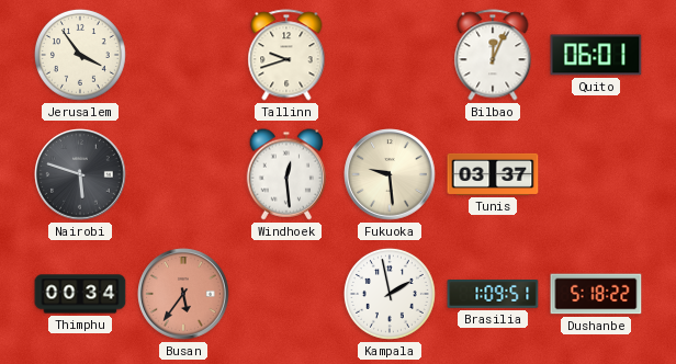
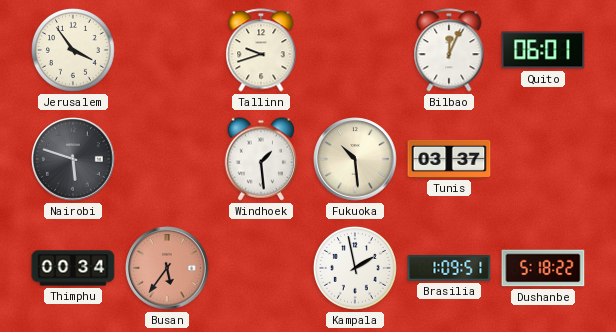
Windhoek: 12:29 -> 1:29 (260, 159)
Fukuoka: 9:29 -> 10:29 (355, 159)
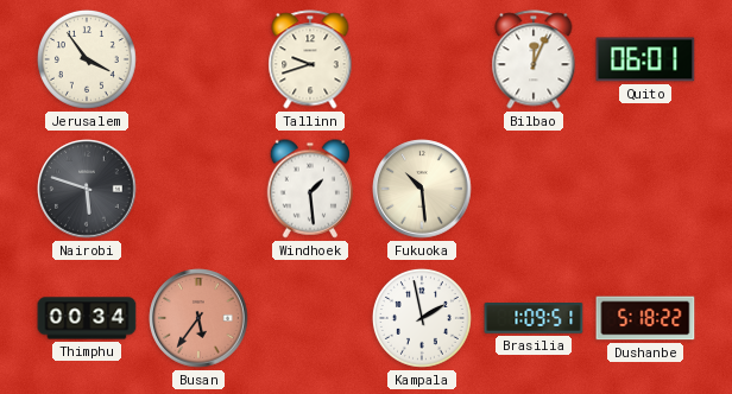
Tunis: 03:37 -> none (449, 159)
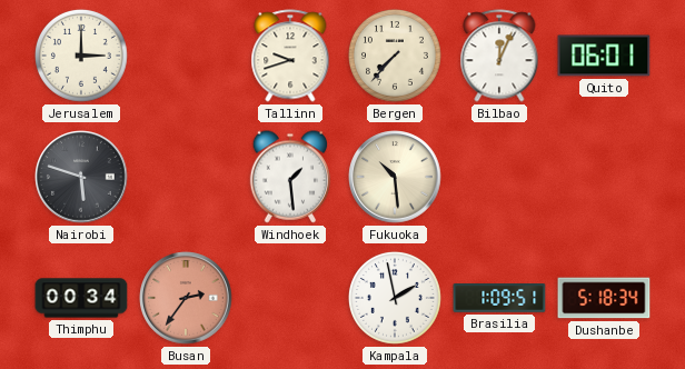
Jerusalem: 3:54 -> 3:00 (81, 56)
Bergen: none -> 7:37 (395, 56)
Busan: 5:36 -> 2:36 (186, 298)
Dushanbe: 5:18:22 -> 5:18:34 (604, 298)
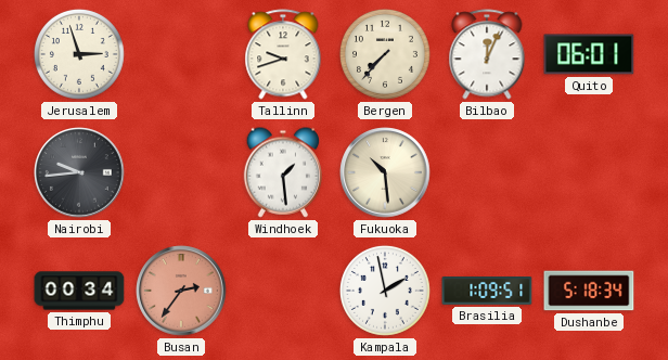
Jerusalem: 3:00 -> 2:57 (79, 54)
Nairobi: 5:48 -> 9:44 (79, 172)
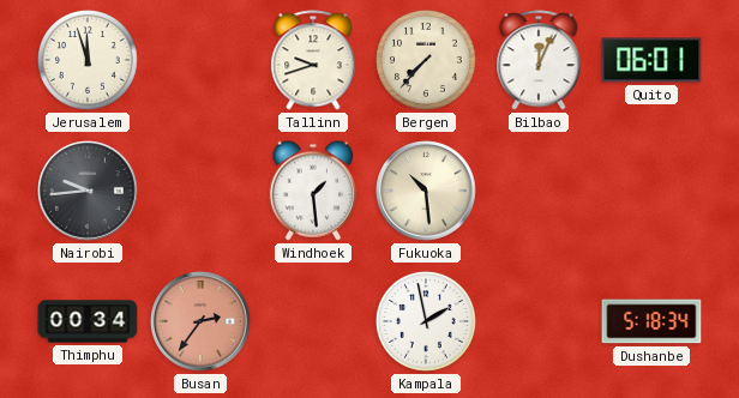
Jerusalem: 2:57 -> 11:57 (88, 60)
Brasilia: 1:09 -> none (487, 291)
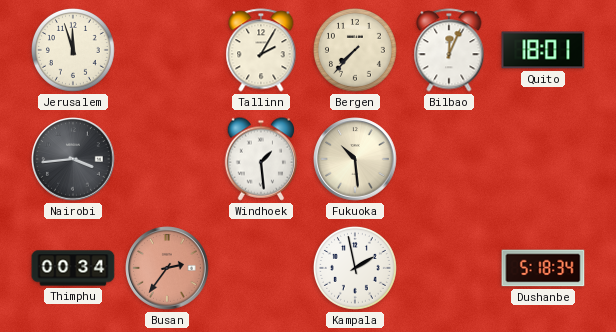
Tallinn: 9:42 -> 2:05 (261, 50)
Quito: 06:01 -> 18:01 (543, 50)
Nairobi: 9:44 -> 3:44 (73, 159)
